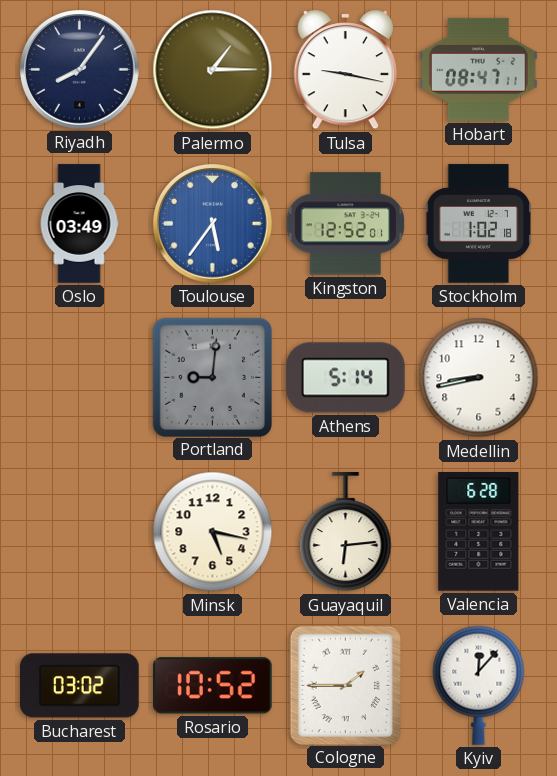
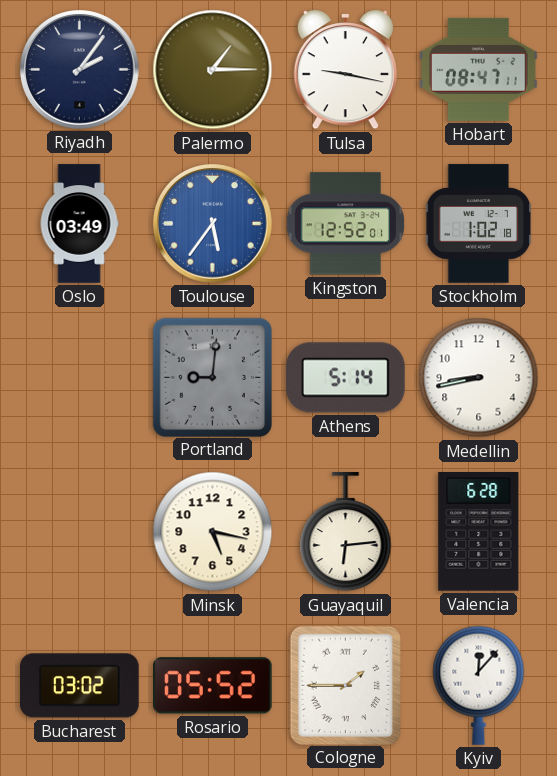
Riyadh: 8:06 -> 2:06 (80, 70)
Rosario: 10:52 -> 05:52 (213, 686)
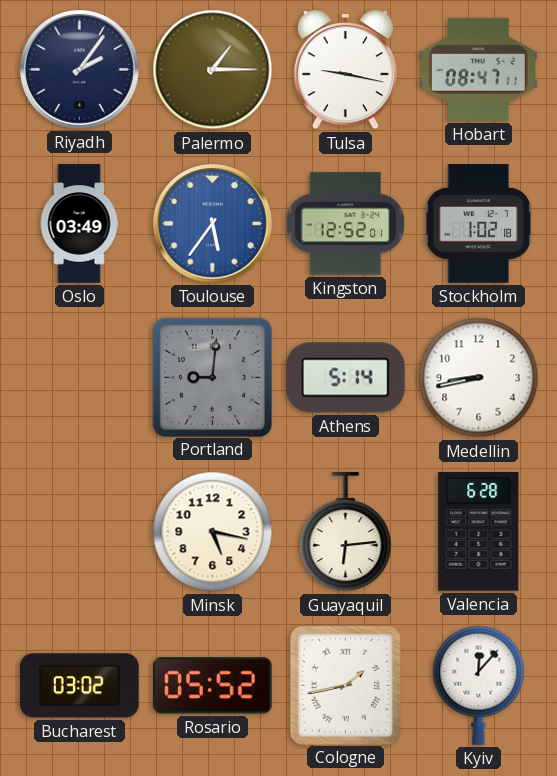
Cologne: 1:45 -> 1:43 (345, 685)
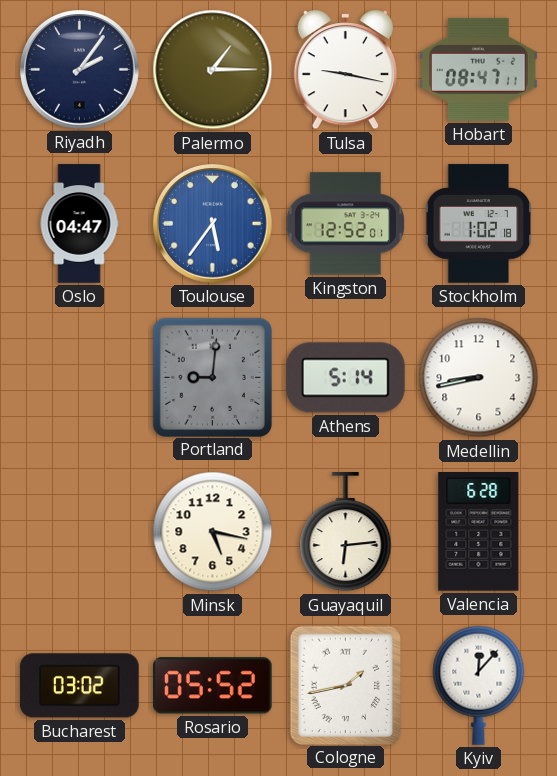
Oslo: 03:49 -> 04:47 (79, 224)
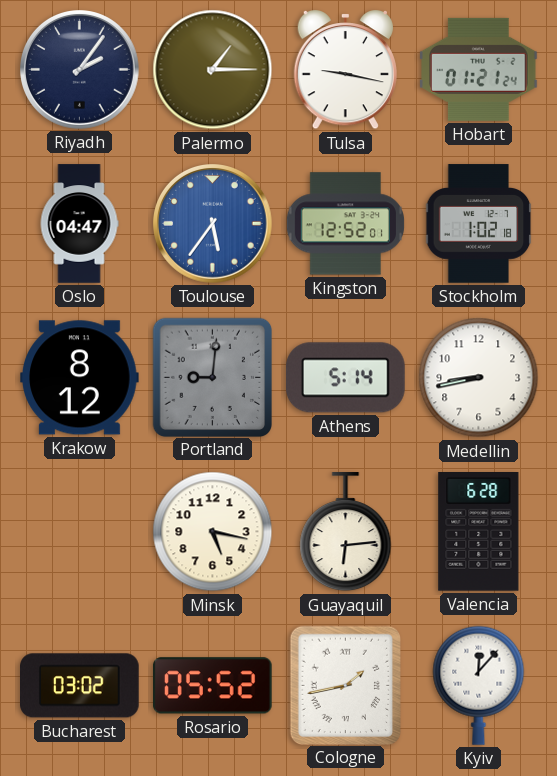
Hobart: 08:47 -> 01:21 (479, 69)
Krakow: none -> 8:12 (80, 378)
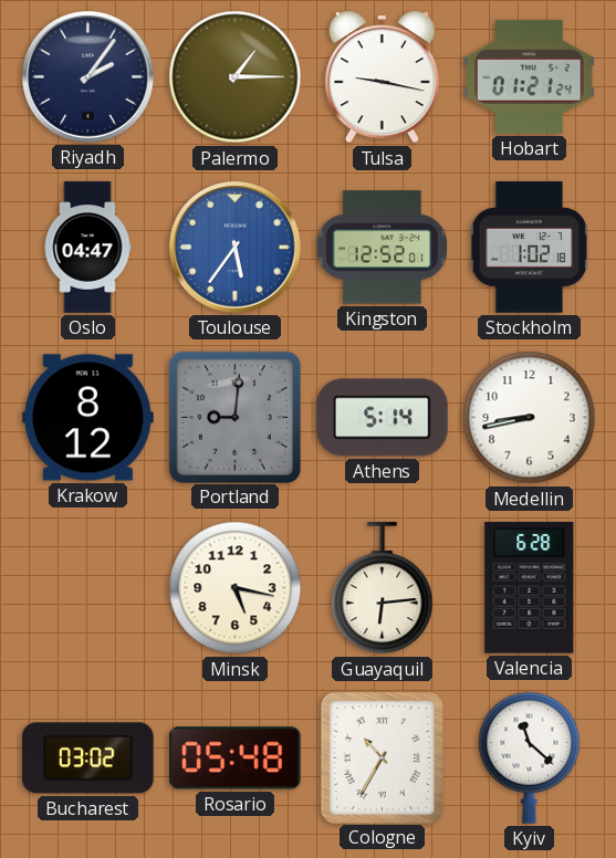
Rosario: 05:52 -> 05:48 (236, 758)
Cologne: 1:43 -> 10:35 (382, 757)
Kyiv: 12:07 -> 11:22 (530, 757)
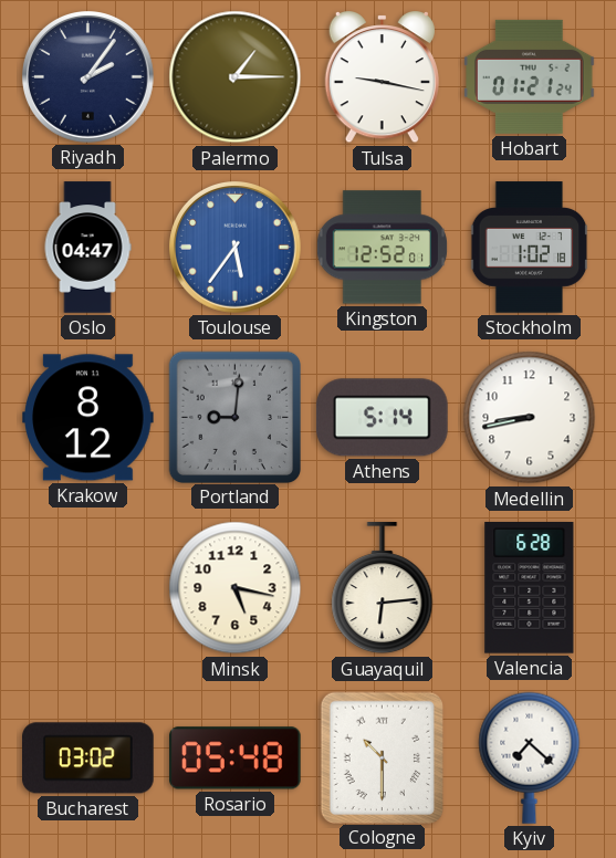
Cologne: 10:35 -> 10:30 (382, 757)
Kyiv: 11:22 -> 7:22 (530, 757)
